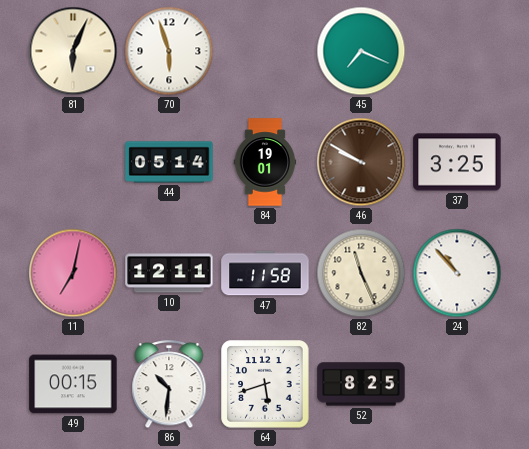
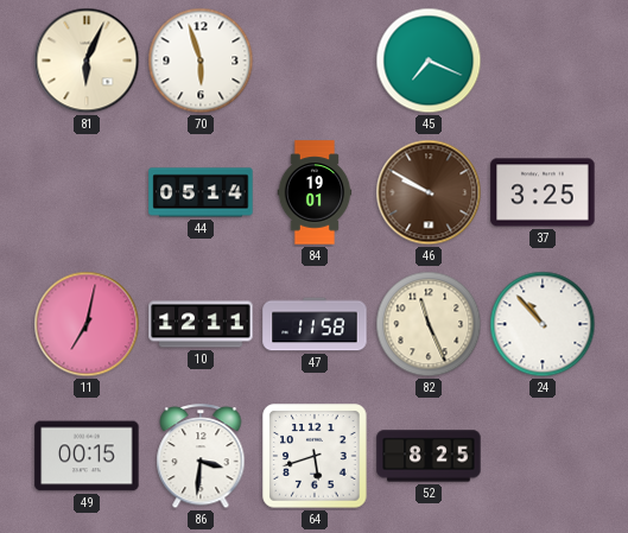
86: 10:31 -> 3:31 (201, 457)
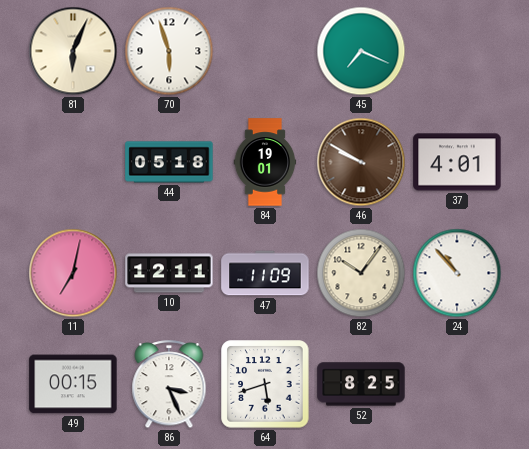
44: 05:14 -> 05:18 (169, 162)
37: 3:25 -> 4:01 (457, 162)
47: 11:58 -> 11:09 (265, 273)
82: 11:26 -> 10:06 (361, 273)
86: 3:31 -> 3:26 (169, 385)
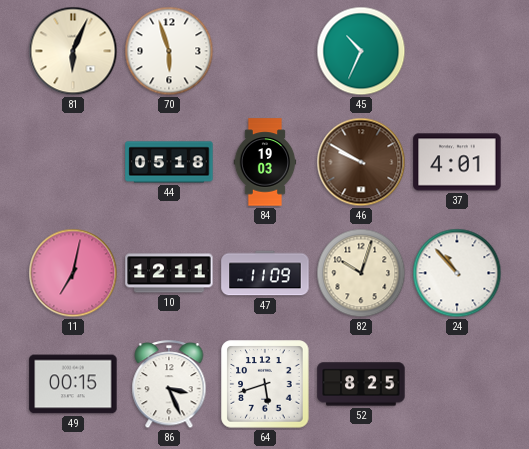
45: 7:19 -> 10:34 (361, 51)
84: 19:01 -> 19:03 (265, 162)
82: 10:06 -> 10:03 (361, 273)
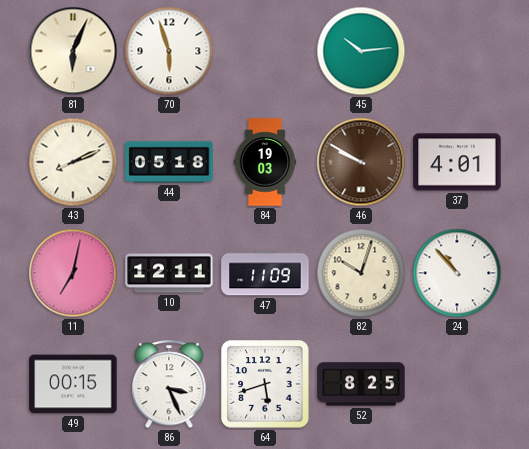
45: 10:34 -> 10:14 (361, 51)
43: none -> 8:11 (73, 162)
